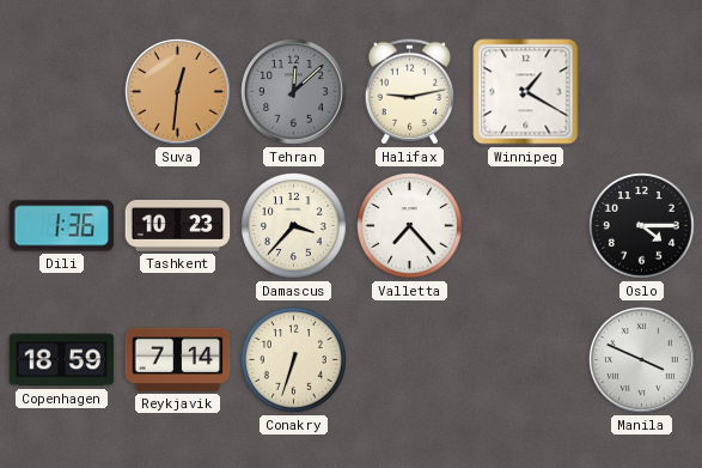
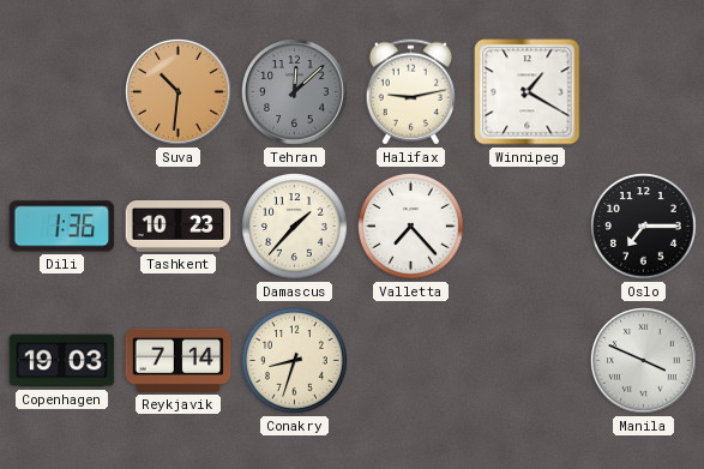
Suva: 12:31 -> 10:31 (179, 92)
Damascus: 3:37 -> 1:37 (295, 227)
Oslo: 4:15 -> 7:15 (644, 227)
Copenhagen: 18:59 -> 19:03 (62, 361)
Conakry: 6:33 -> 8:33 (295, 361)
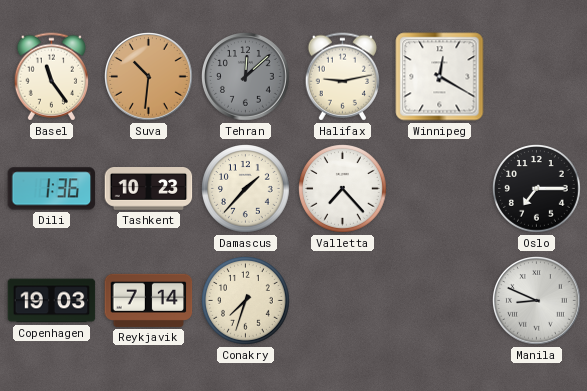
Basel: none -> 11:24 (51, 77)
Winnipeg: 1:20 -> 12:20 (440, 77)
Conakry: 8:33 -> 7:33 (246, 301)
Manila: 3:49 -> 8:49 (537, 301)
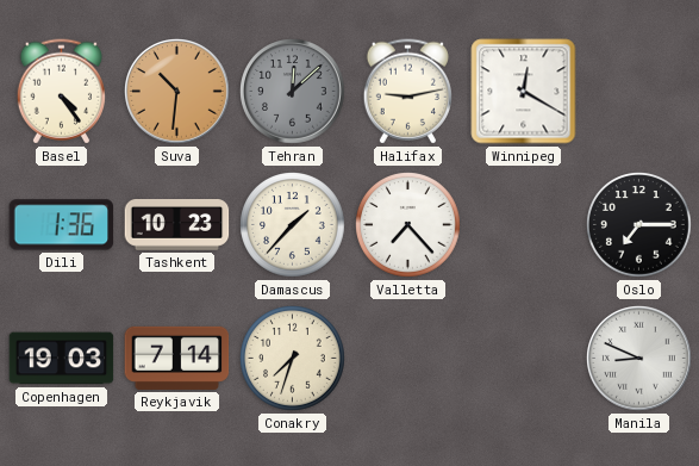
Basel: 11:24 -> 4:24 (61, 92)
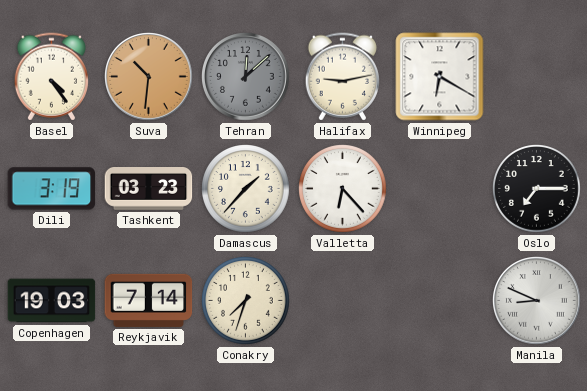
Winnipeg: 12:20 -> 6:20 (440, 77)
Dili: 1:36 -> 3:19 (52, 189)
Tashkent: 10:23 -> 03:23 (149, 189)
Valletta: 7:23 -> 6:23 (343, 189)
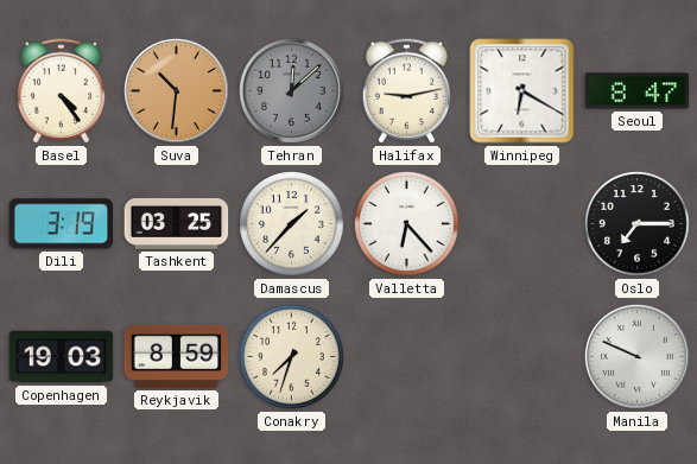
Seoul: none -> 8:47 (638, 91)
Tashkent: 03:23 -> 03:25 (177, 224)
Reykjavik: 7:14 -> 8:59 (177, 356)
Manila: 8:49 -> 9:49 (638, 357)
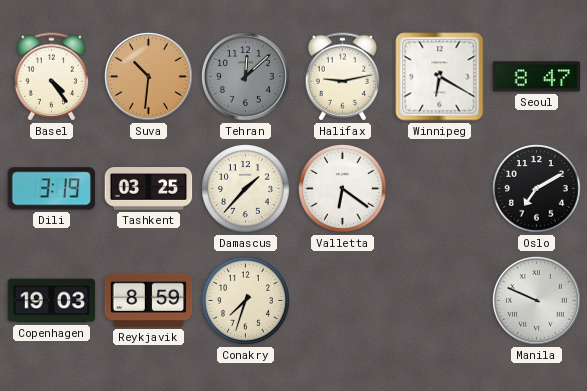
Valletta: 6:23 -> 6:21 (343, 189)
Oslo: 7:15 -> 7:10 (537, 189)
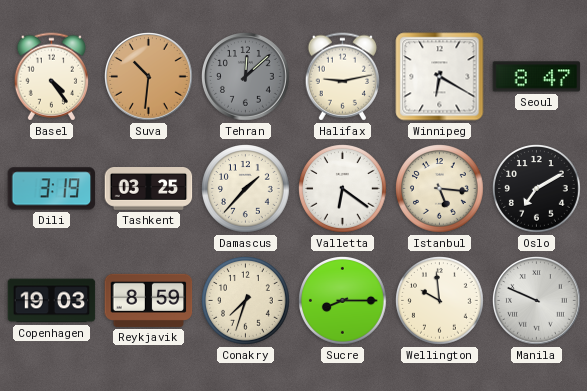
Istanbul: none -> 5:16 (440, 189)
Sucre: none -> 8:15 (343, 301)
Wellington: none -> 9:59 (440, 301)
